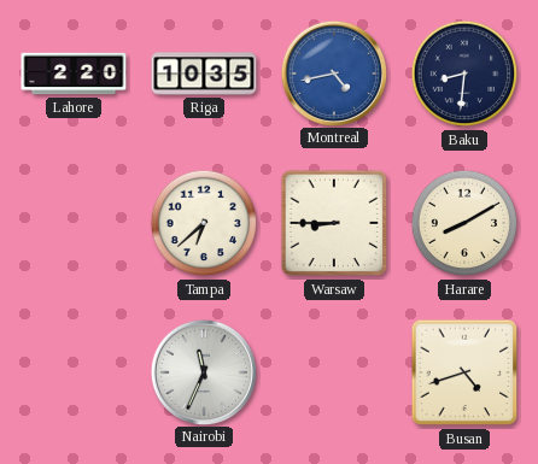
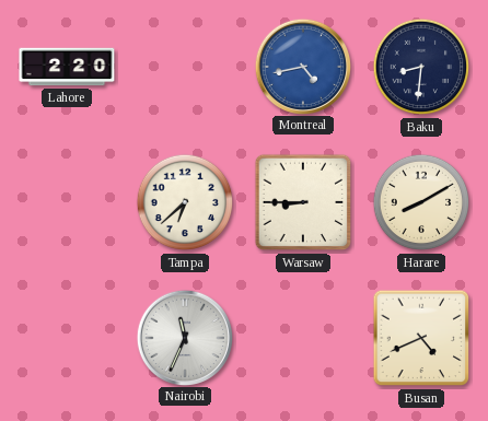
Riga: 10:35 -> none (204, 74)
Busan: 4:42 -> 4:41 (421, 338)
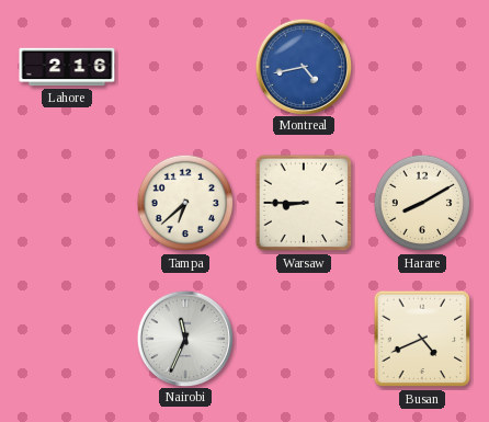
Lahore: 2:20 -> 2:16 (67, 67)
Baku: 8:31 -> none (421, 67)
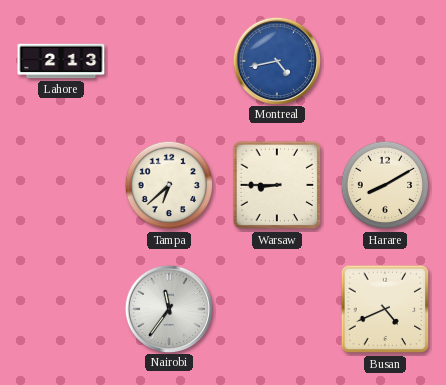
Lahore: 2:16 -> 2:13 (61, 61)
Nairobi: 11:34 -> 11:36 (168, 308)
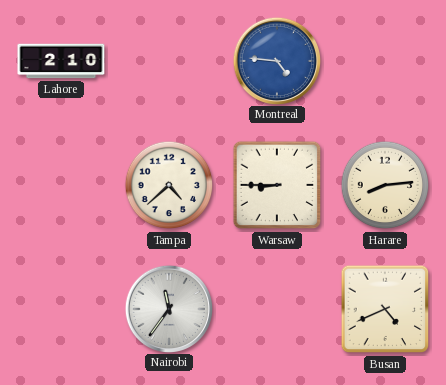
Lahore: 2:13 -> 2:10 (61, 61)
Montreal: 4:43 -> 4:46 (276, 60)
Tampa: 6:38 -> 4:38 (169, 185)
Harare: 8:10 -> 8:14 (385, 185)
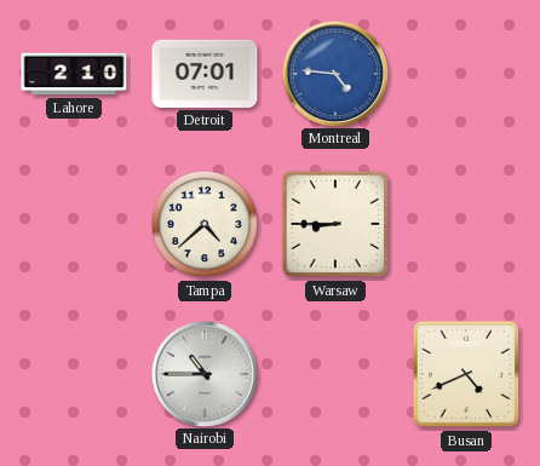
Detroit: none -> 07:01 (205, 74)
Harare: 8:14 -> none (385, 185)
Nairobi: 11:36 -> 10:45 (203, 373)
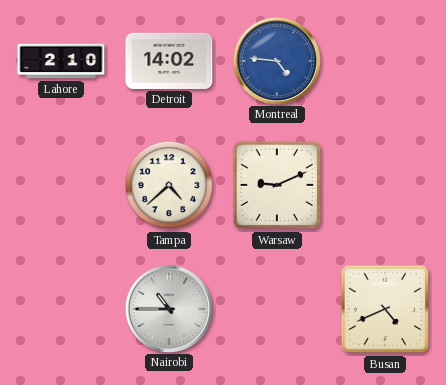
Detroit: 07:01 -> 14:02 (169, 61)
Warsaw: 8:45 -> 9:11 (277, 185)
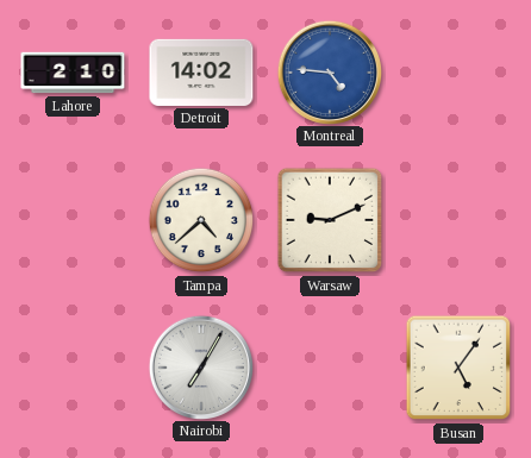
Nairobi: 10:45 -> 7:05 (200, 366)
Busan: 4:41 -> 5:06 (458, 368)
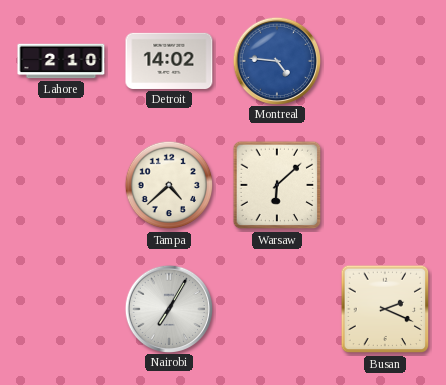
Warsaw: 9:11 -> 6:08 (277, 185)
Busan: 5:06 -> 2:19 (385, 309)
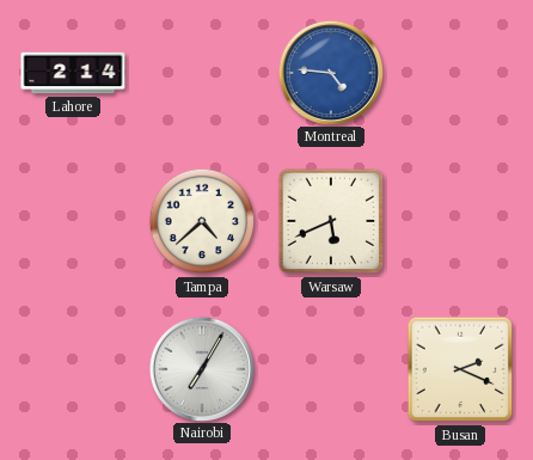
Lahore: 2:10 -> 2:14 (73, 73)
Detroit: 14:02 -> none (169, 61)
Warsaw: 6:08 -> 5:41 (331, 221)
